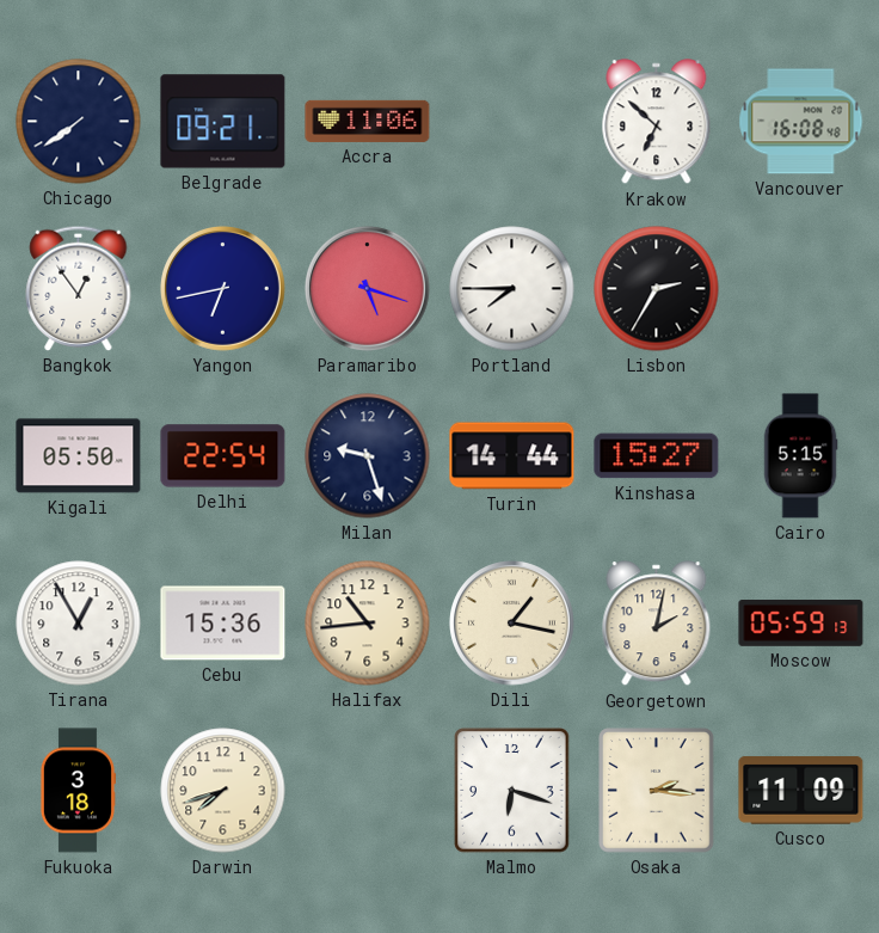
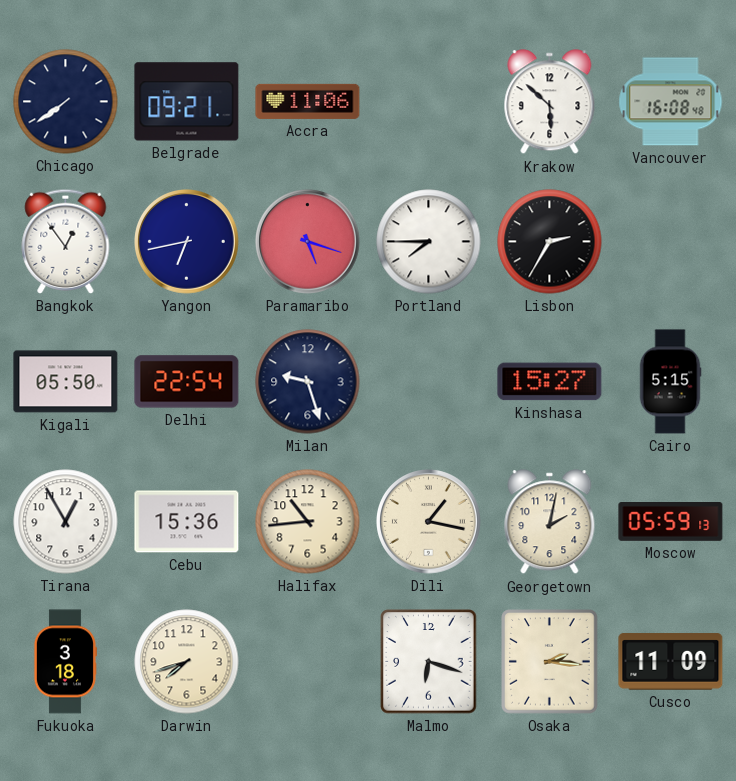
Krakow: 6:52 -> 5:52 (550, 102)
Turin: 14:44 -> none (512, 456)
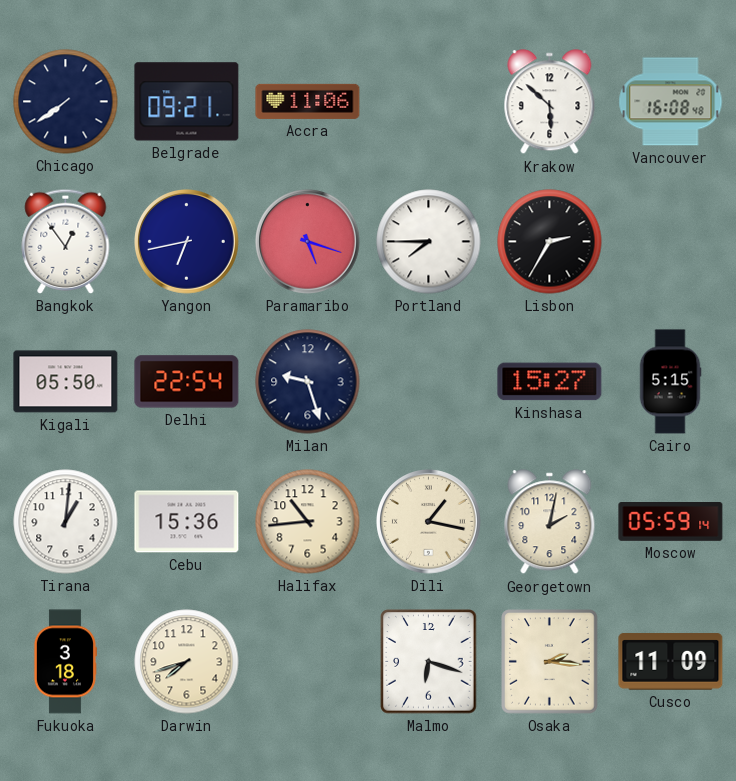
Tirana: 12:55 -> 1:01 (66, 522)
Moscow: 05:59:13 -> 05:59:14 (671, 522)
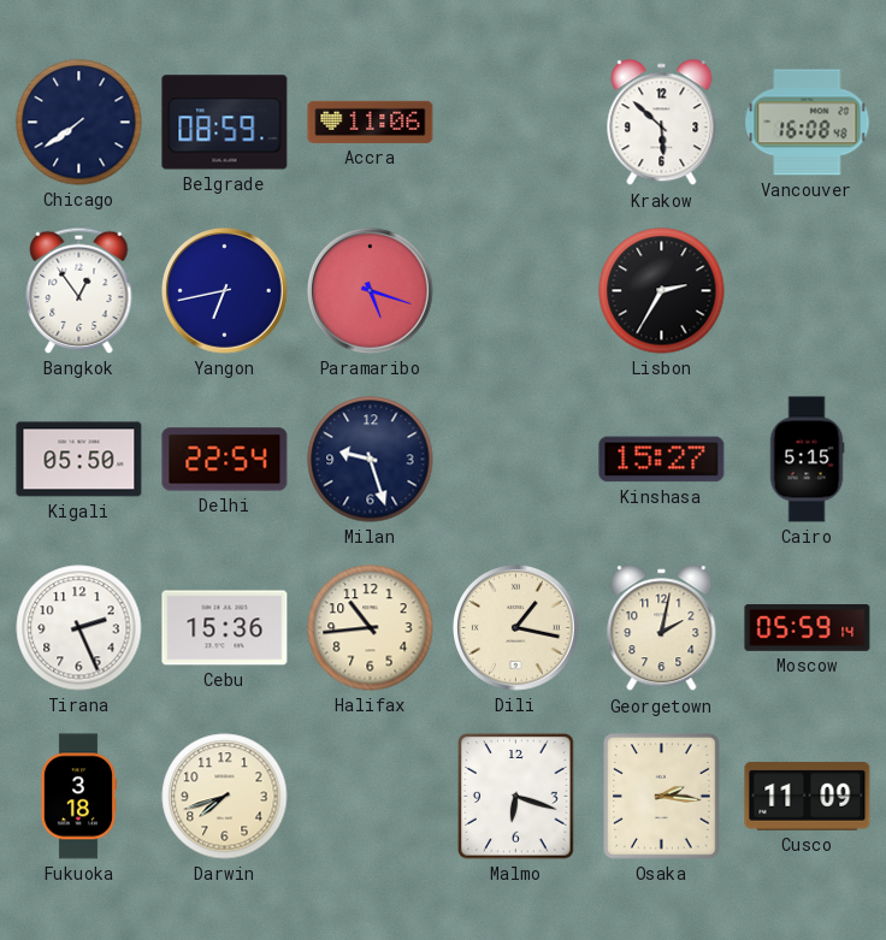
Belgrade: 09:21 -> 08:59 (225, 123)
Portland: 7:45 -> none (429, 242)
Tirana: 1:01 -> 2:26 (79, 628)
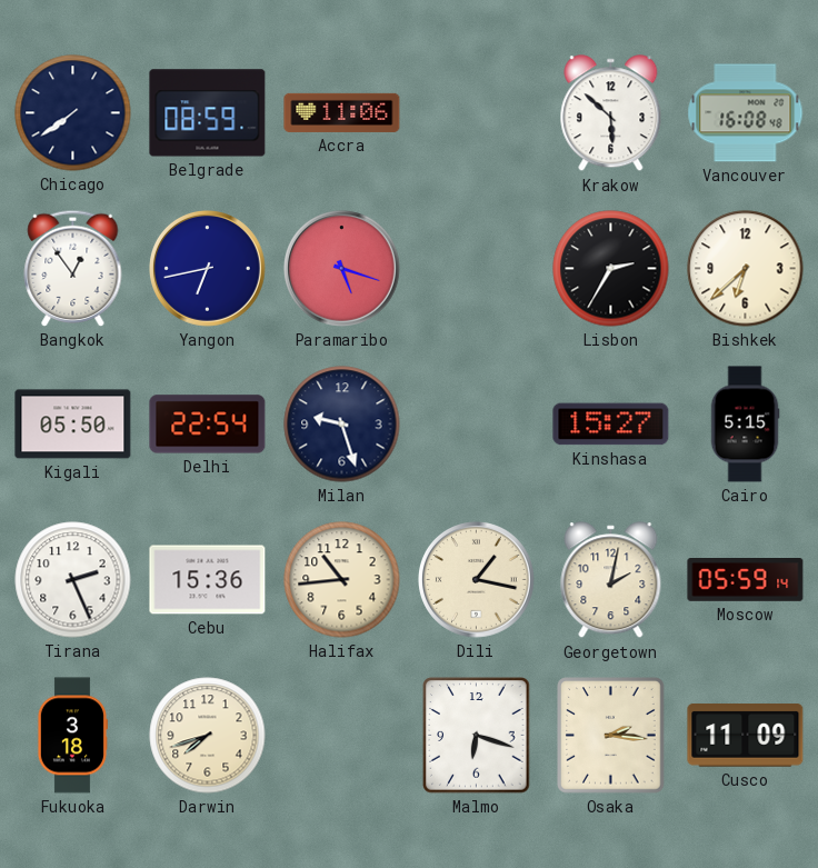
Bishkek: none -> 6:38 (746, 269)
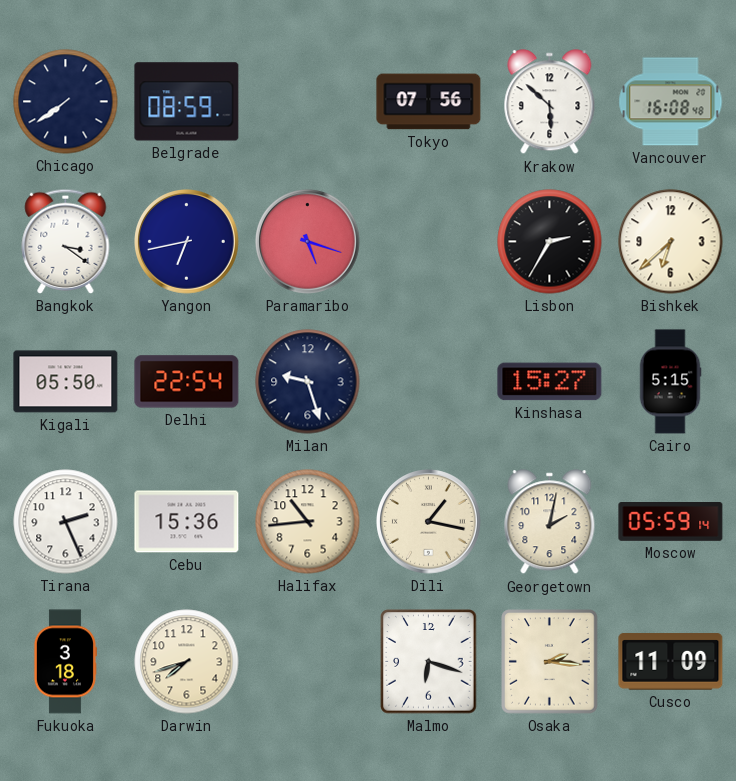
Accra: 11:06 -> none (342, 112)
Tokyo: none -> 07:56 (429, 102)
Bangkok: 12:54 -> 3:21 (66, 241)
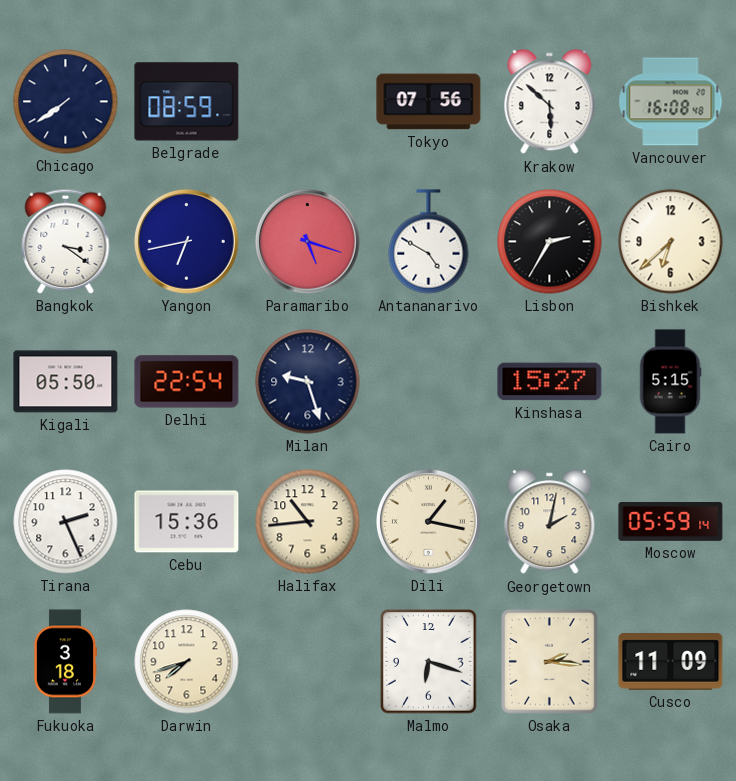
Antananarivo: none -> 4:50 (429, 242)
